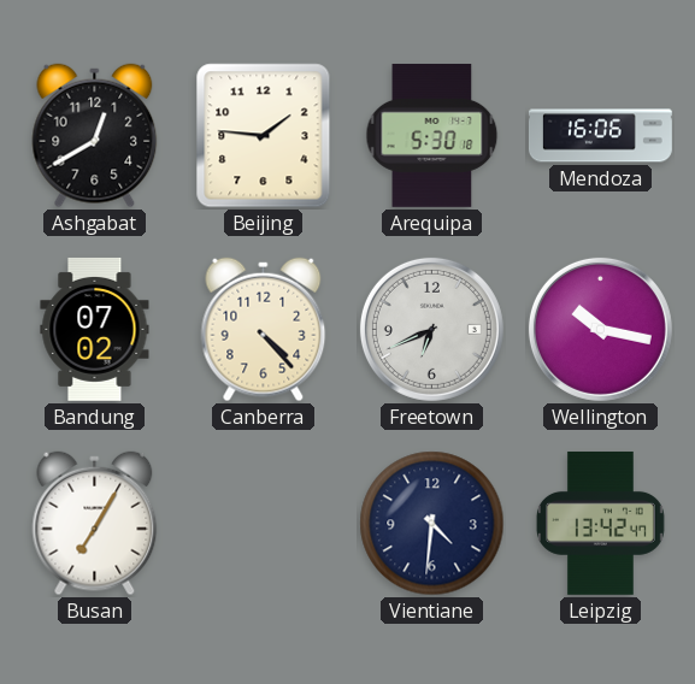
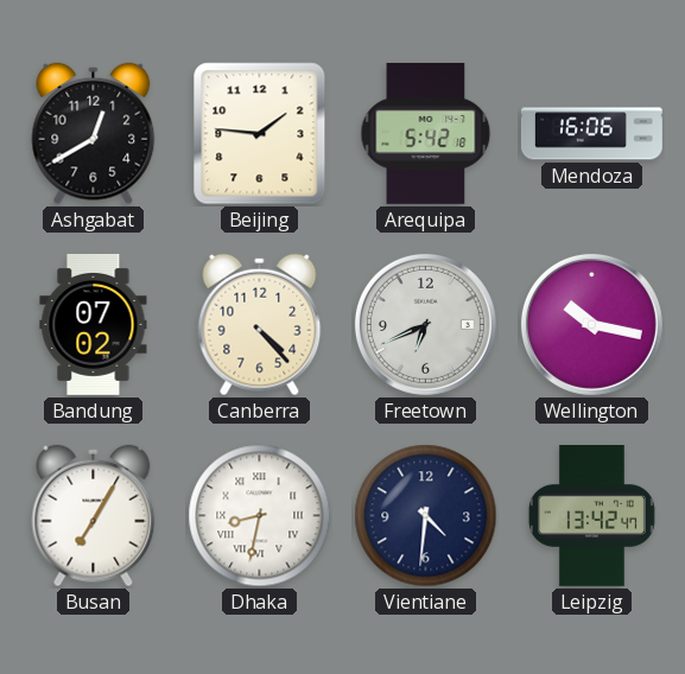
Arequipa: 5:30 -> 5:42 (426, 133)
Dhaka: none -> 8:32 (260, 516)
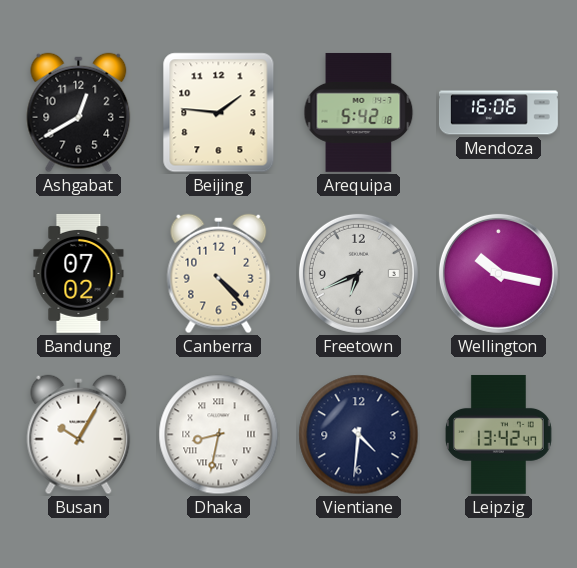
Busan: 7:05 -> 10:05 (79, 435)
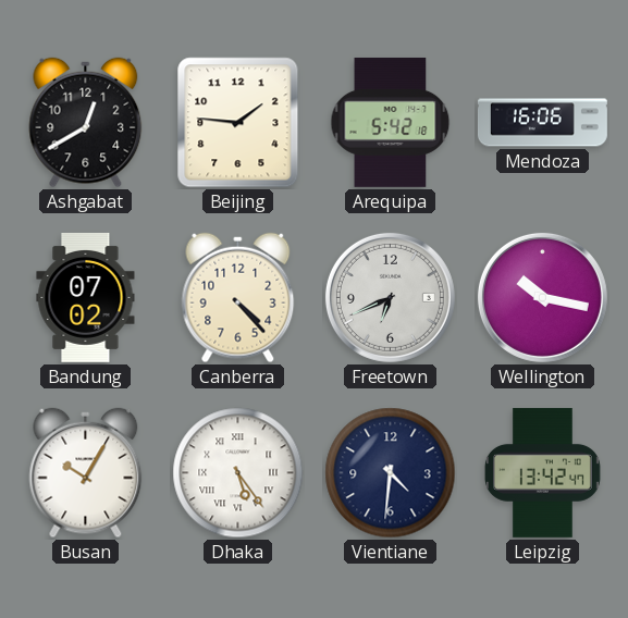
Dhaka: 8:32 -> 5:24 (238, 473)
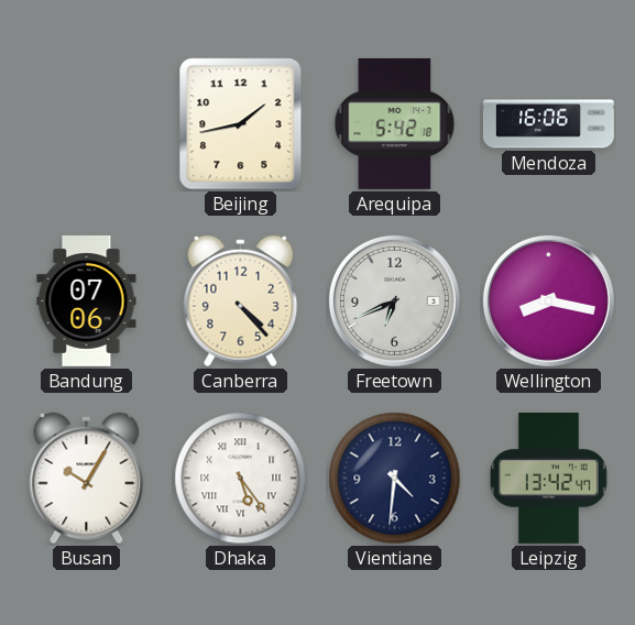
Ashgabat: 12:40 -> none (86, 123)
Beijing: 1:46 -> 1:43 (241, 124)
Bandung: 07:02 -> 07:06 (87, 300)
Wellington: 10:17 -> 8:17 (548, 300)
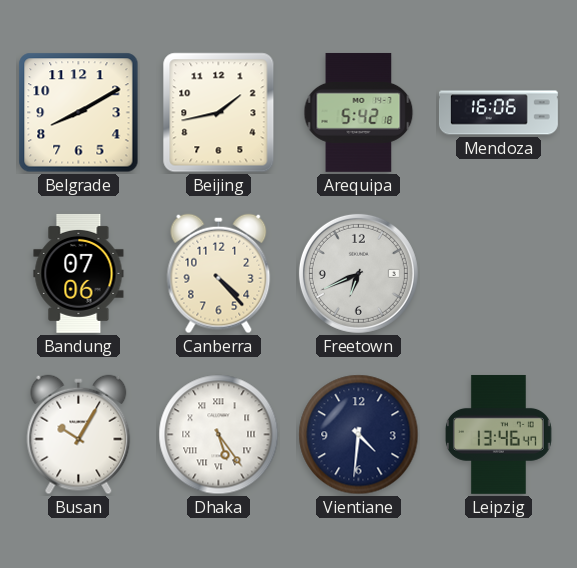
Belgrade: none -> 8:10 (79, 113)
Wellington: 8:17 -> none (548, 300)
Leipzig: 13:42 -> 13:46 (498, 434)
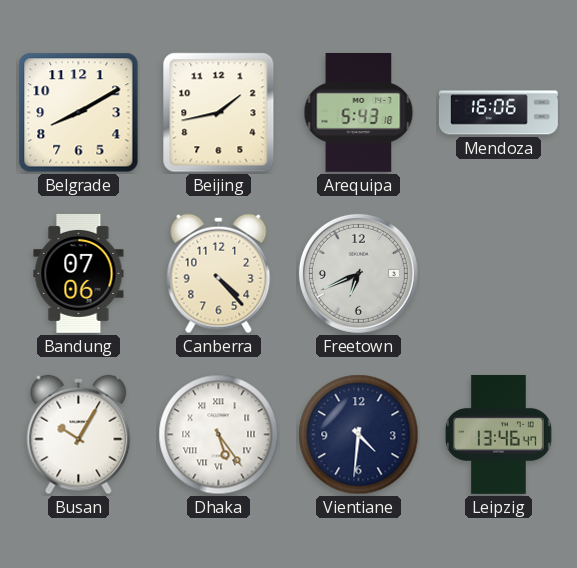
Arequipa: 5:42 -> 5:43 (359, 112)
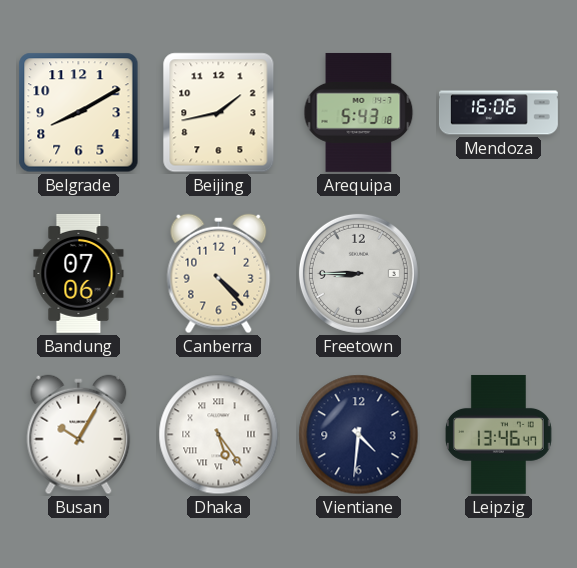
Freetown: 6:41 -> 8:45 (358, 273)
